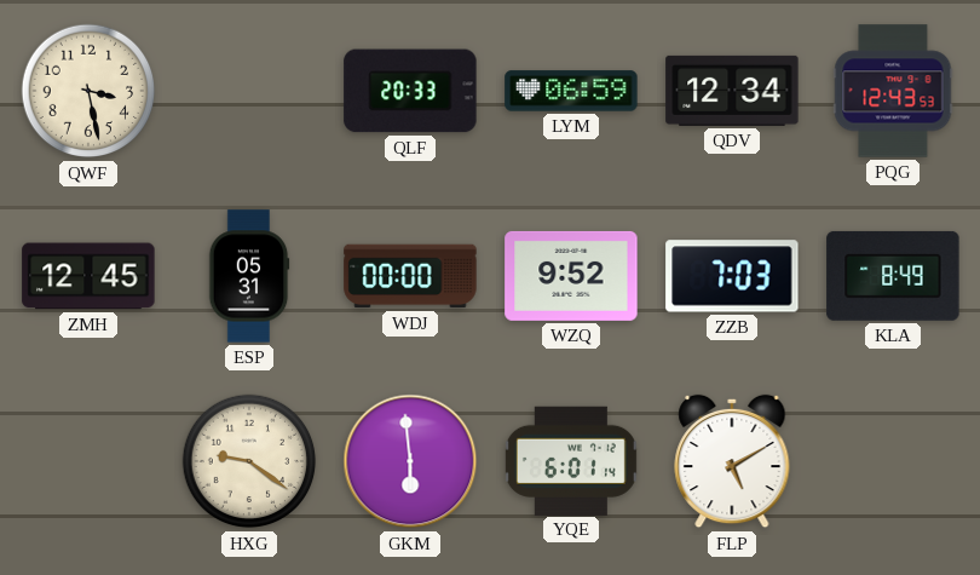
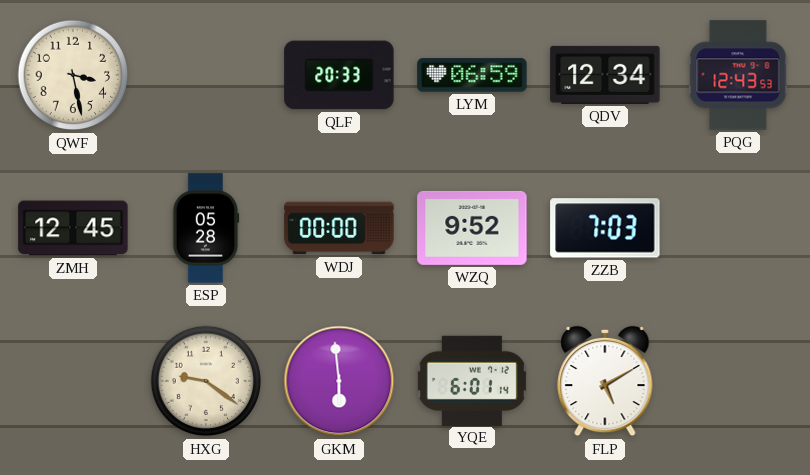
ESP: 05:31 -> 05:28 (206, 228)
KLA: 8:49 -> none (893, 276)
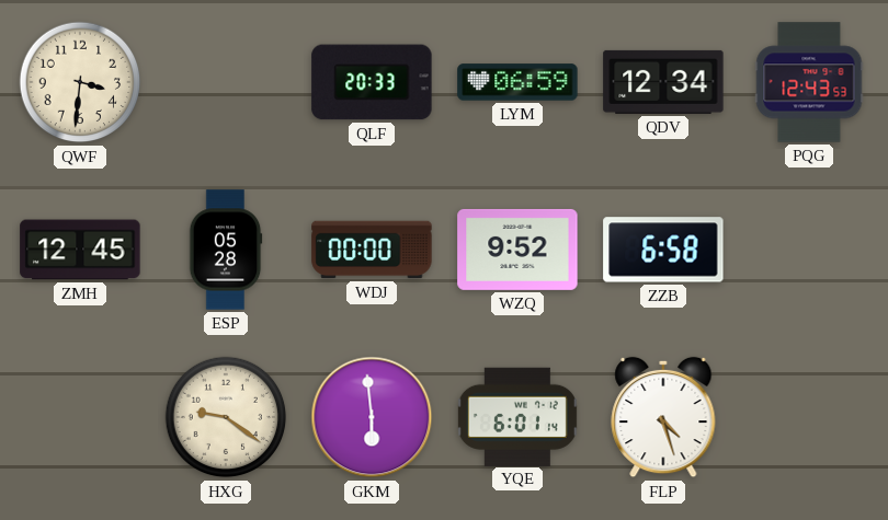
QWF: 3:28 -> 3:31 (80, 82)
ZZB: 7:03 -> 6:58 (663, 250)
FLP: 5:10 -> 4:27 (663, 417)
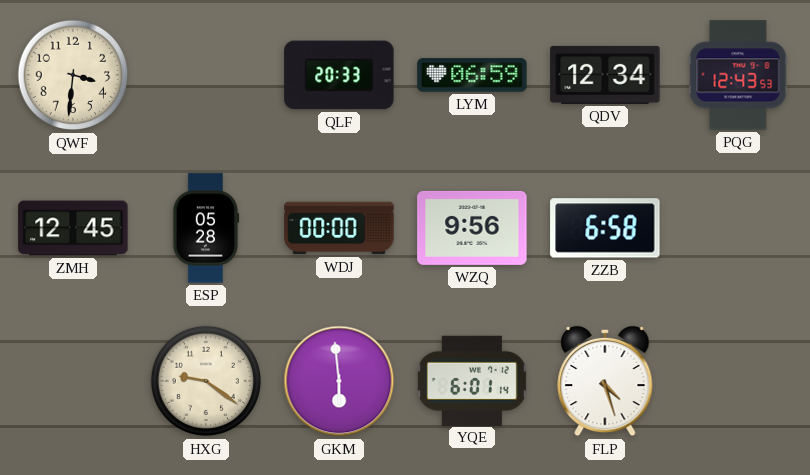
WZQ: 9:52 -> 9:56 (472, 228)
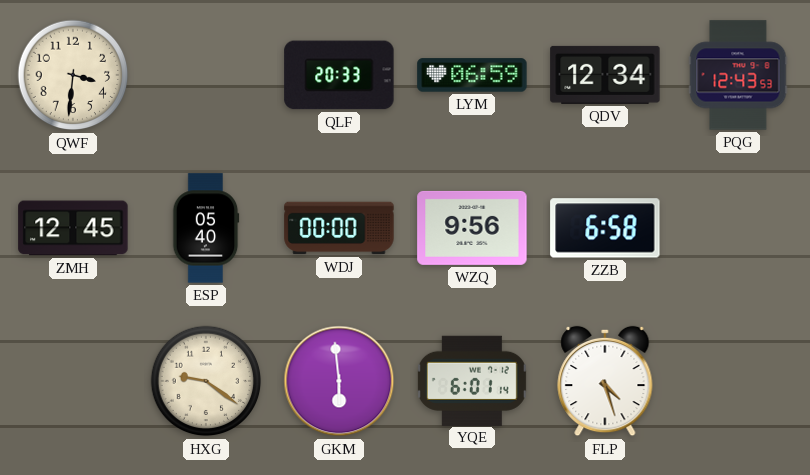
ESP: 05:28 -> 05:40 (206, 228)
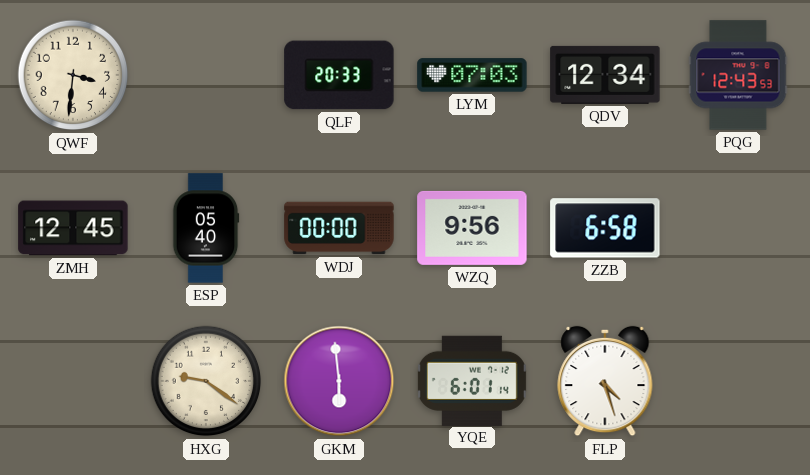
LYM: 06:59 -> 07:03 (472, 75)
